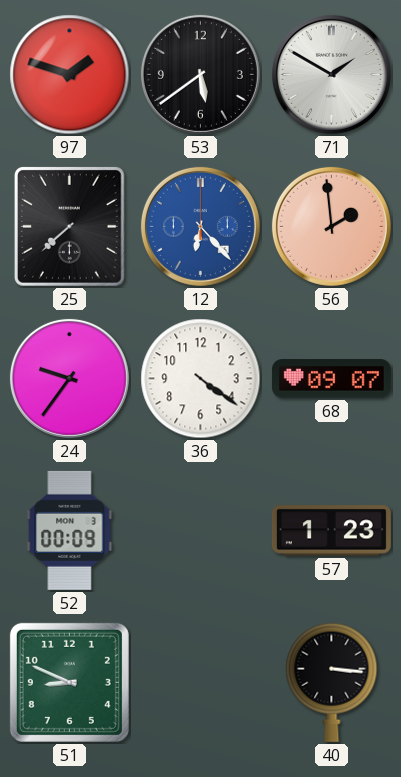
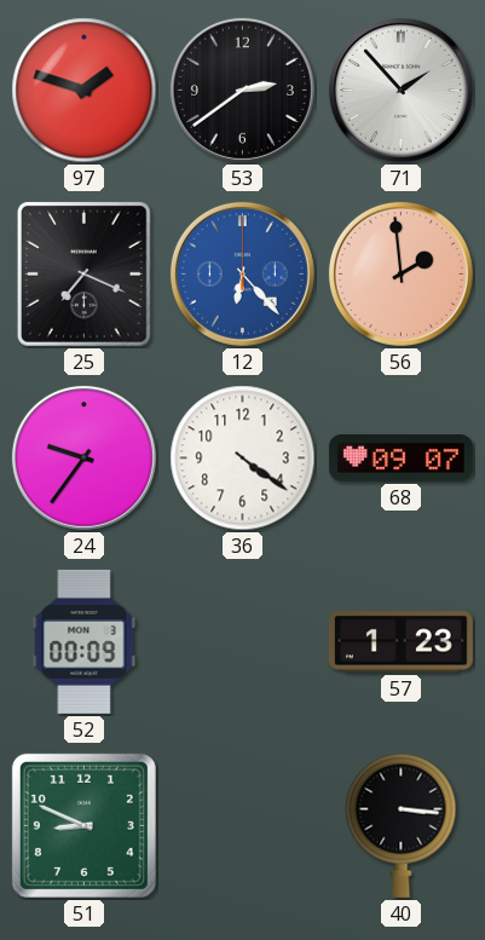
53: 5:39 -> 2:39 (242, 90)
71: 1:50 -> 1:53 (400, 90)
25: 7:38 -> 7:19 (85, 275)
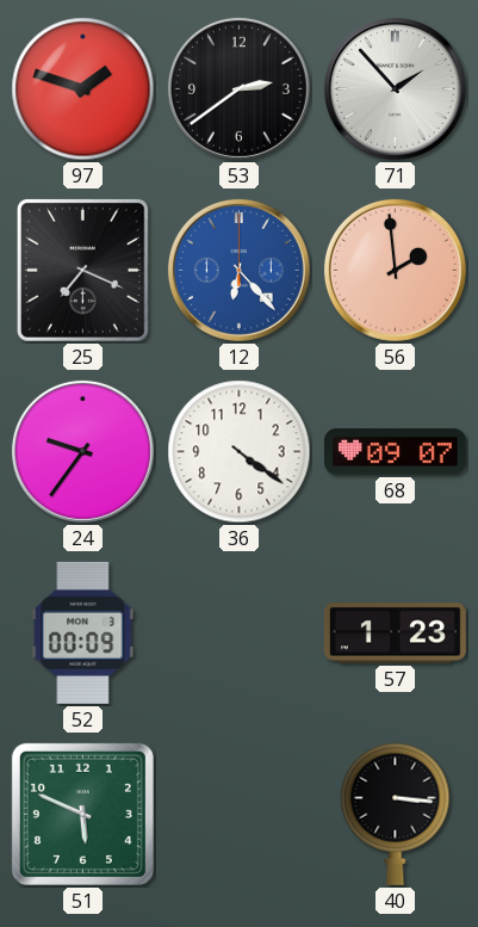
51: 8:49 -> 5:49 (82, 814)
